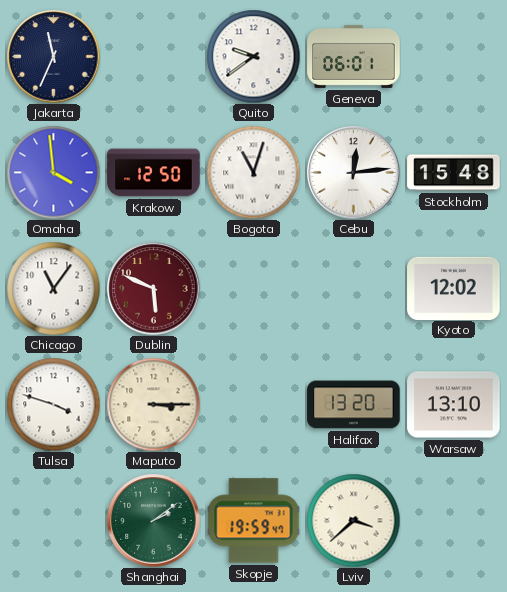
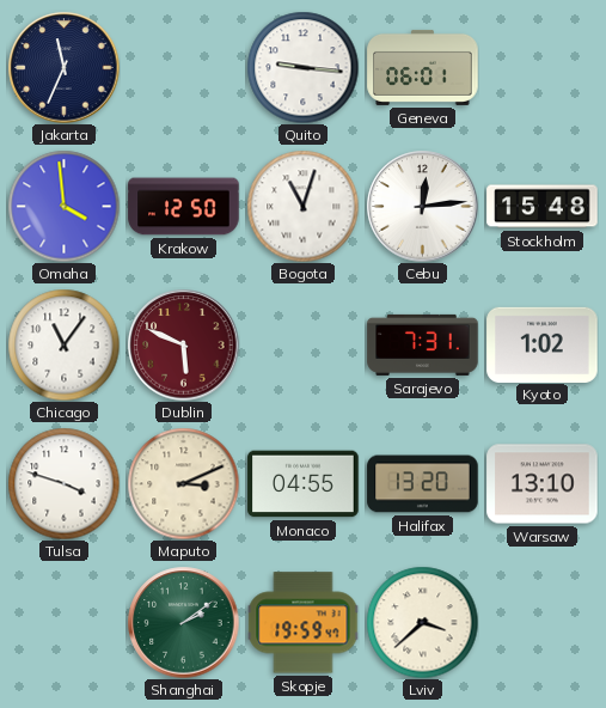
Quito: 9:39 -> 9:16 (302, 67)
Sarajevo: none -> 7:31 (423, 344)
Kyoto: 12:02 -> 1:02 (543, 344)
Maputo: 3:15 -> 3:11 (183, 483)
Monaco: none -> 04:55 (304, 484)
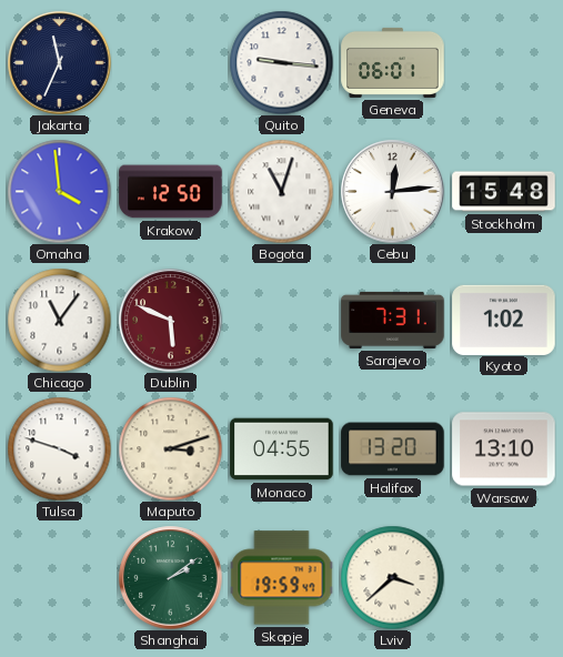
Maputo: 3:11 -> 3:12 (170, 448)
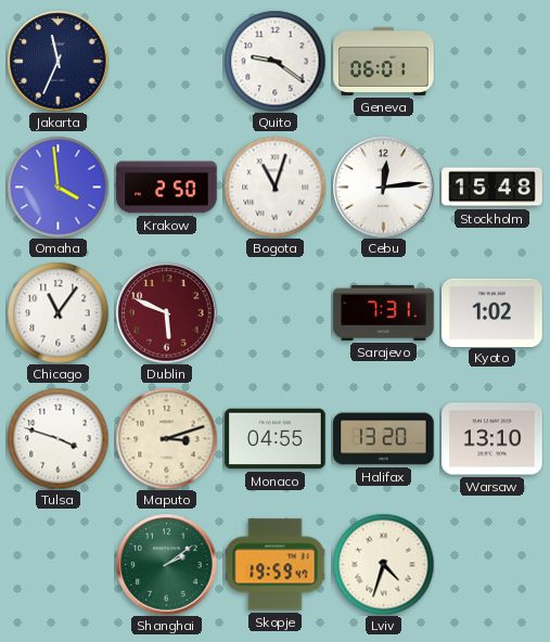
Quito: 9:16 -> 9:21 (274, 61)
Krakow: 12:50 -> 2:50 (167, 188)
Lviv: 3:38 -> 4:33 (383, 564)
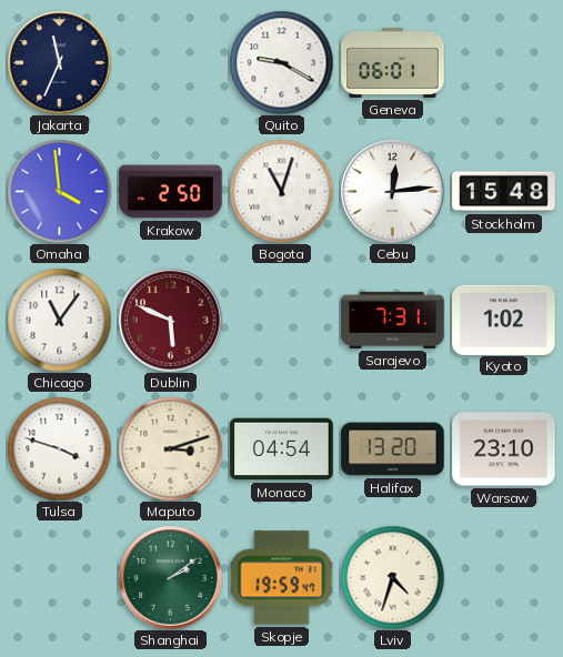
Quito: 9:21 -> 9:20 (281, 62)
Monaco: 04:55 -> 04:54 (282, 449)
Warsaw: 13:10 -> 23:10 (504, 449)
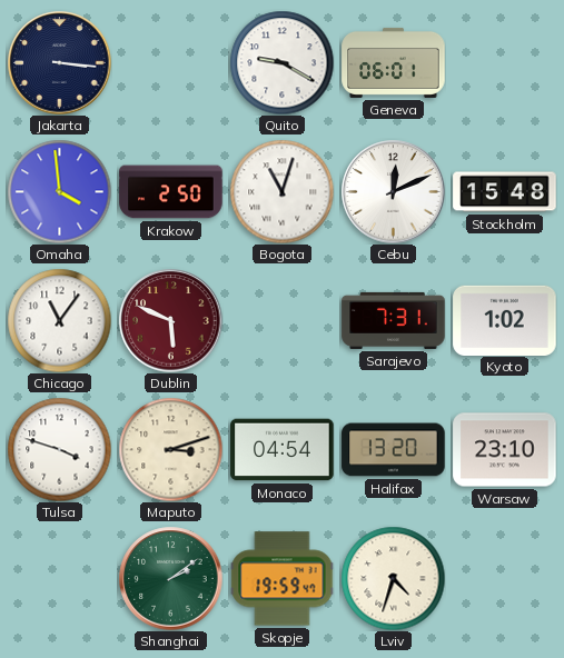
Jakarta: 11:34 -> 3:16 (59, 62)
Cebu: 12:14 -> 12:11 (393, 191)
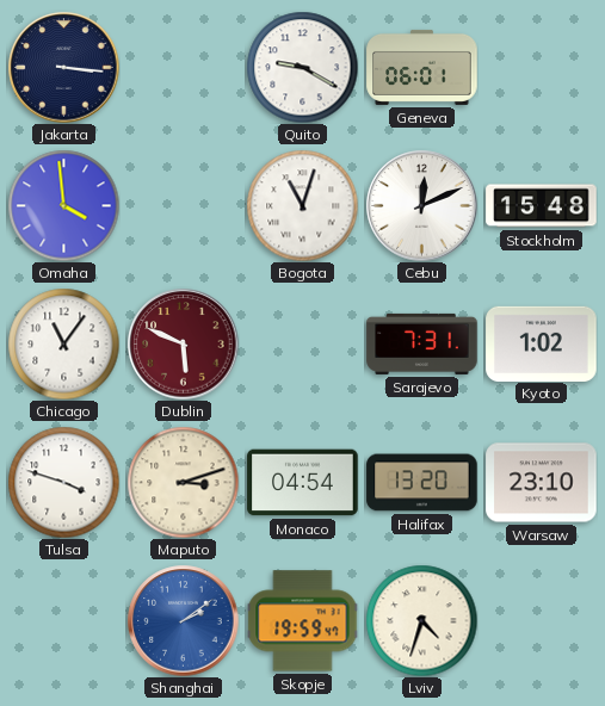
Krakow: 2:50 -> none (171, 192)
Shanghai dial: green -> blue (183, 620)
